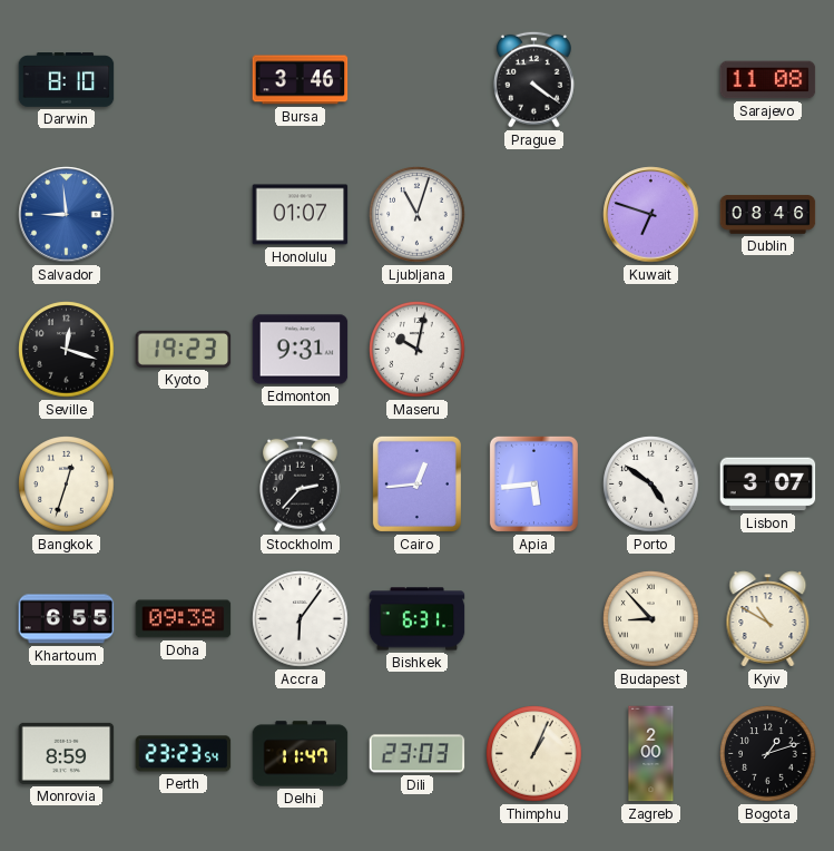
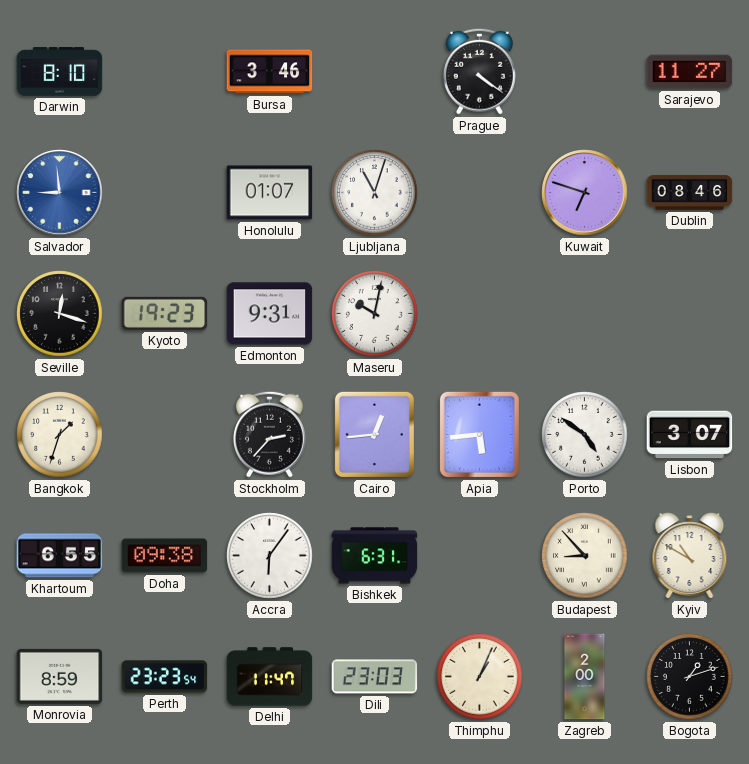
Sarajevo: 11:08 -> 11:27 (690, 72)
Bangkok: 12:33 -> 1:33 (60, 435)
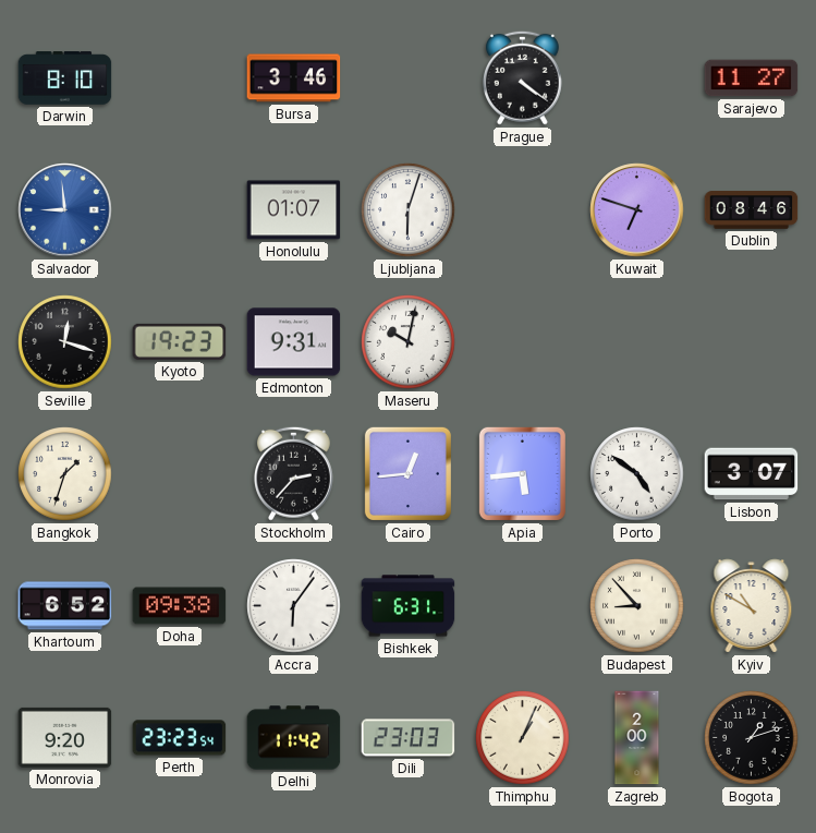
Ljubljana: 11:03 -> 6:03 (409, 210)
Khartoum: 6:55 -> 6:52 (65, 606)
Monrovia: 8:59 -> 9:20 (65, 737)
Delhi: 11:47 -> 11:42 (294, 738)
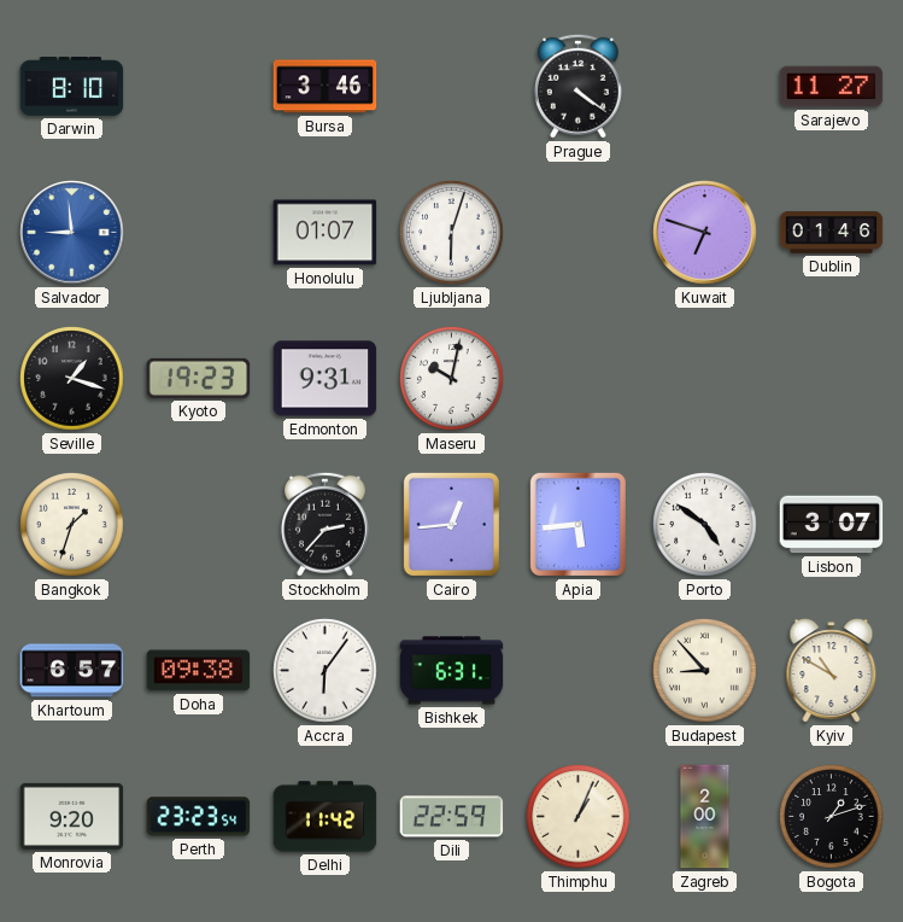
Dublin: 08:46 -> 01:46 (832, 233)
Seville: 12:18 -> 1:18 (72, 379)
Khartoum: 6:52 -> 6:57 (72, 671)
Dili: 23:03 -> 22:59 (452, 817)
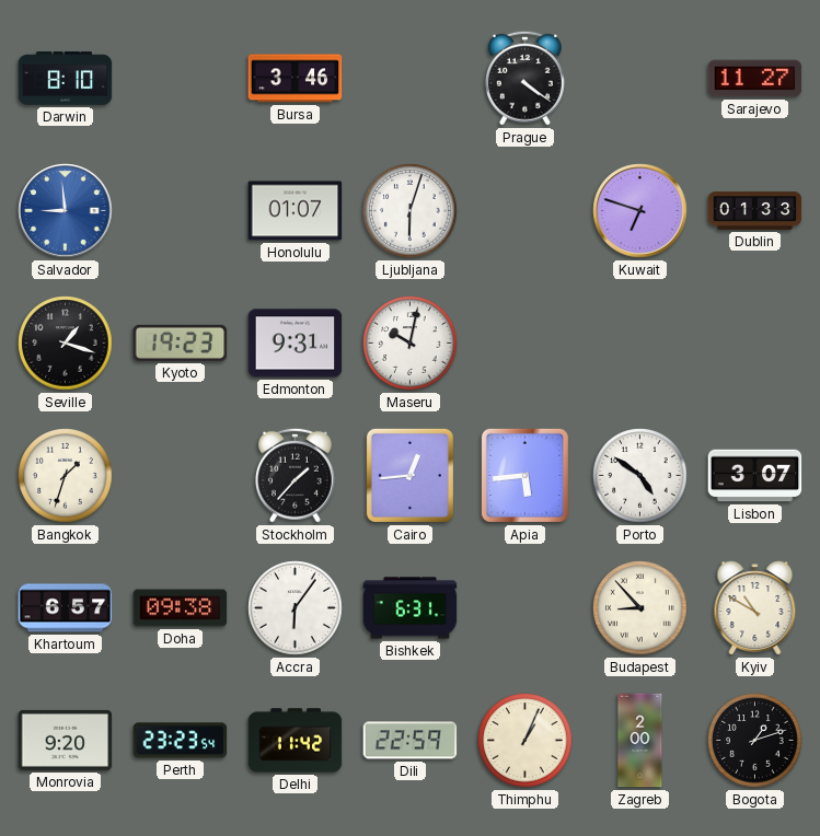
Dublin: 01:46 -> 01:33 (755, 211)
Stockholm: 2:37 -> 1:37 (294, 475)
